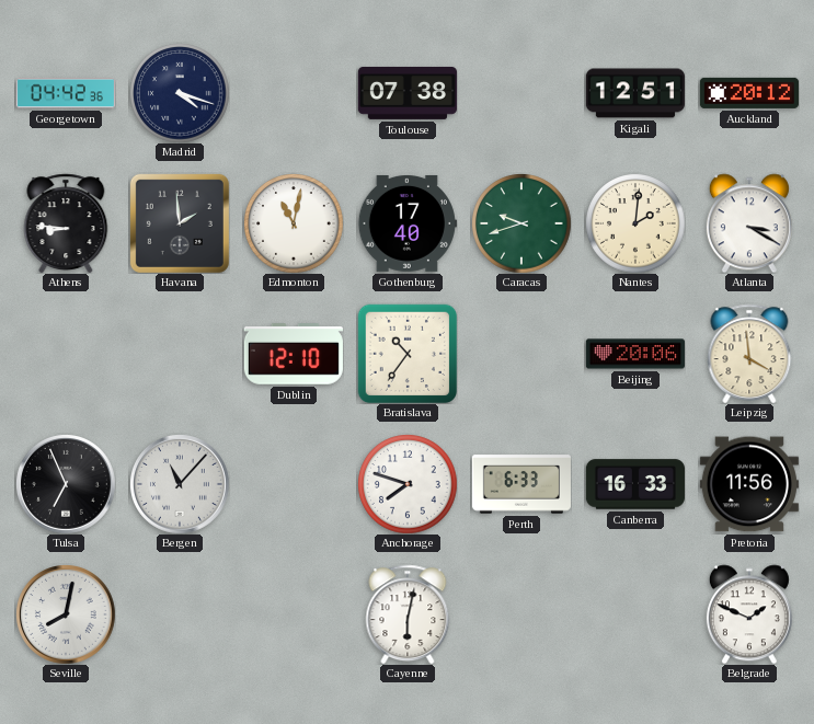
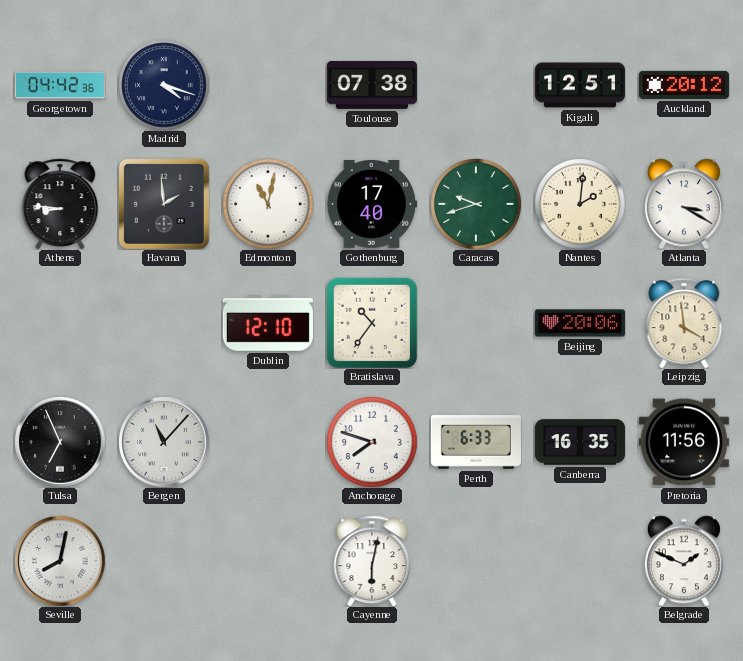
Canberra: 16:33 -> 16:35 (580, 442)
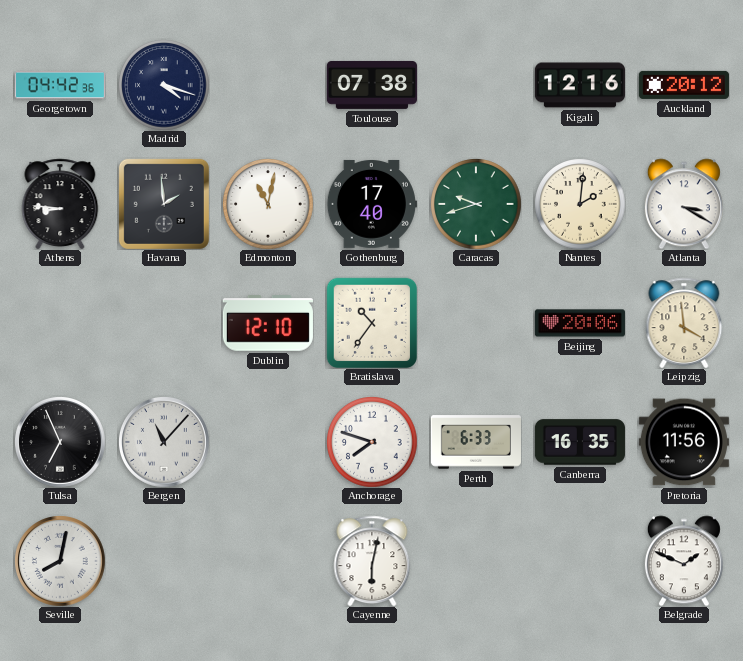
Kigali: 12:51 -> 12:16 (580, 85)
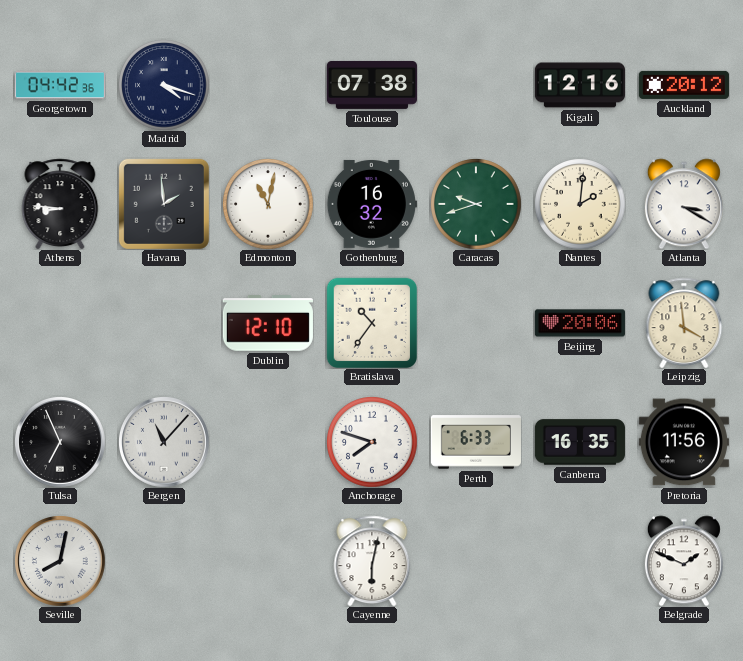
Gothenburg: 17:40 -> 16:32 (372, 204)
